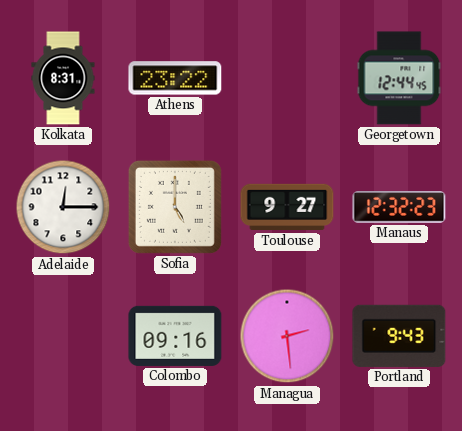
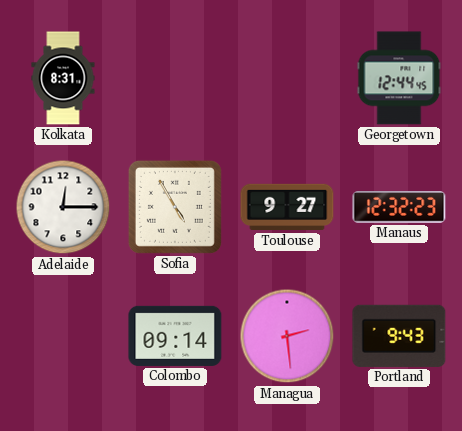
Athens: 23:22 -> none (175, 78)
Sofia: 5:00 -> 4:55 (175, 207)
Colombo: 09:16 -> 09:14 (175, 336)
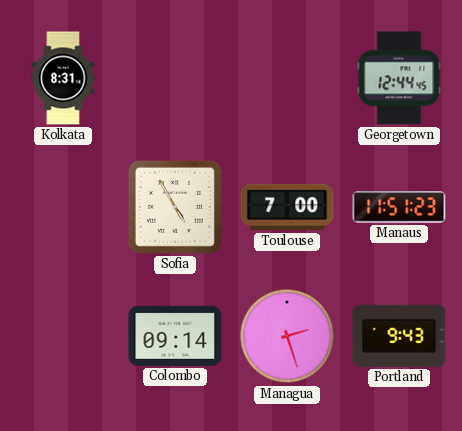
Adelaide: 12:15 -> none (63, 207)
Toulouse: 9:27 -> 7:00 (287, 207)
Manaus: 12:32 -> 11:51 (399, 207)
Managua: 2:29 -> 2:27 (287, 336)
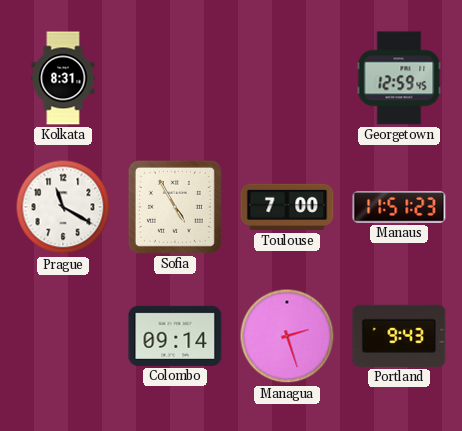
Georgetown: 12:44 -> 12:59 (399, 78)
Prague: none -> 11:20 (63, 207)
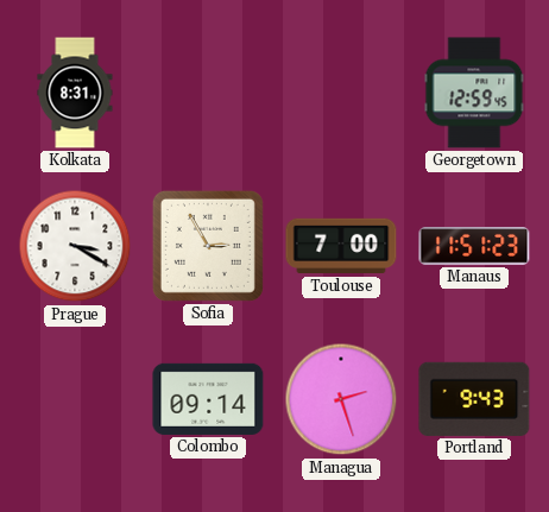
Prague: 11:20 -> 3:20 (75, 246)
Sofia: 4:55 -> 2:55 (208, 246)
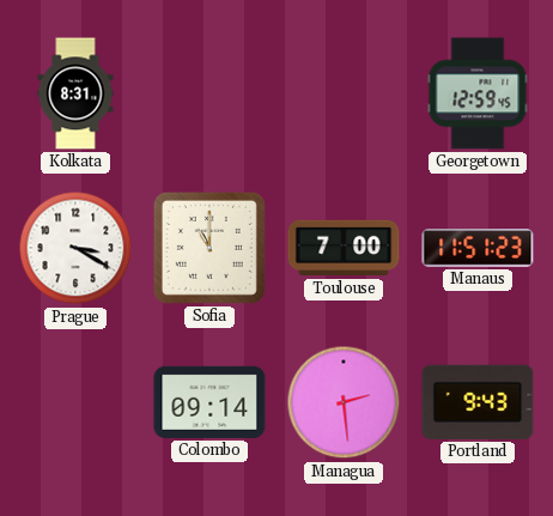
Sofia: 2:55 -> 11:00 (209, 248)
Managua: 2:27 -> 2:29 (344, 402)
